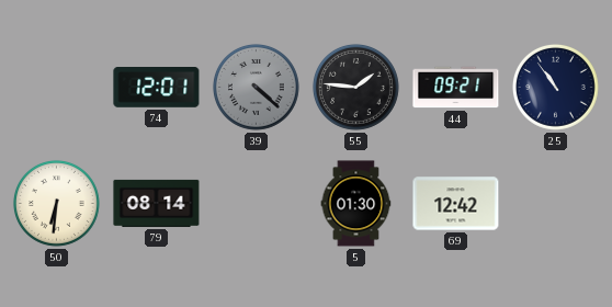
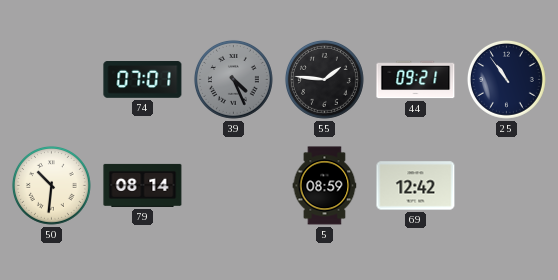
74: 12:01 -> 07:01 (143, 80)
39: 4:22 -> 4:26 (233, 79)
50: 6:31 -> 10:31 (51, 185)
5: 01:30 -> 08:59 (325, 186)
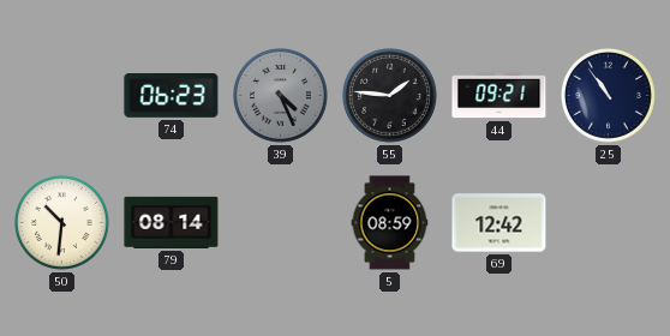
74: 07:01 -> 06:23 (172, 96)
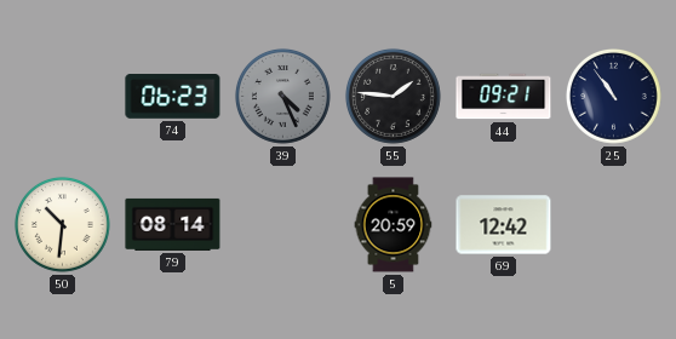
5: 08:59 -> 20:59 (394, 225)
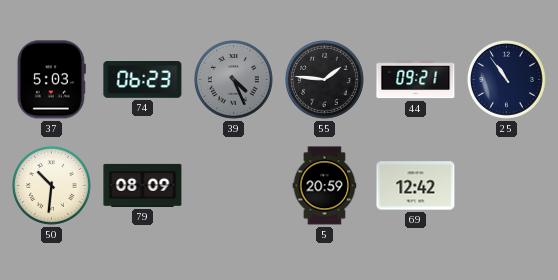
37: none -> 5:03 (51, 80)
79: 08:14 -> 08:09 (143, 185)
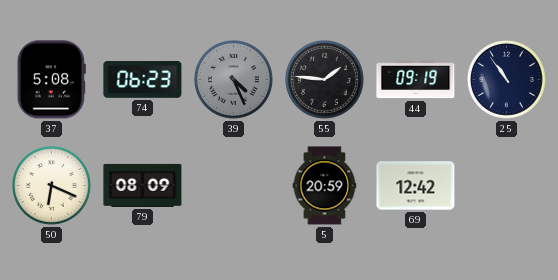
37: 5:03 -> 5:08 (51, 80)
44: 09:21 -> 09:19 (416, 80)
50: 10:31 -> 6:19 (51, 185)
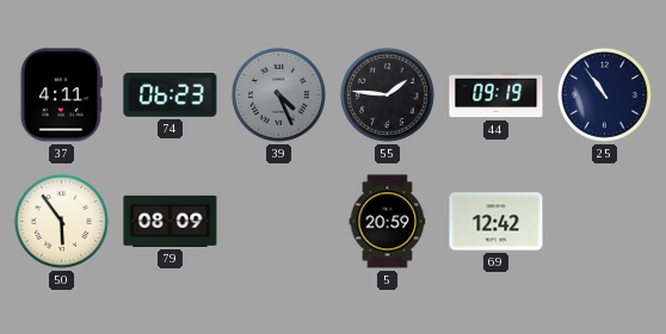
37: 5:08 -> 4:11 (61, 95)
50: 6:19 -> 5:54 (61, 221)
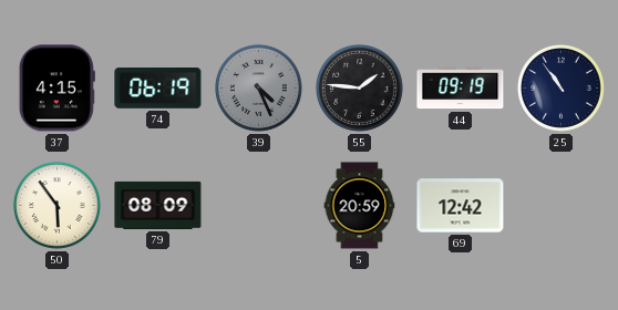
37: 4:11 -> 4:15 (56, 89)
74: 06:23 -> 06:19 (158, 89)
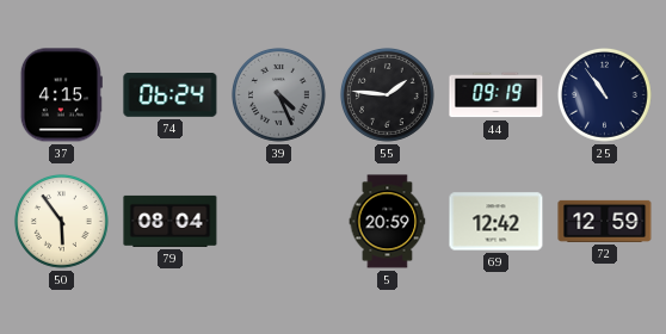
74: 06:19 -> 06:24 (171, 95)
79: 08:09 -> 08:04 (171, 221)
72: none -> 12:59 (605, 221)
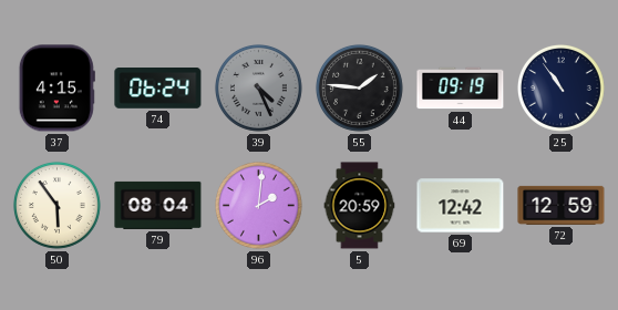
96: none -> 2:01 (258, 205)
